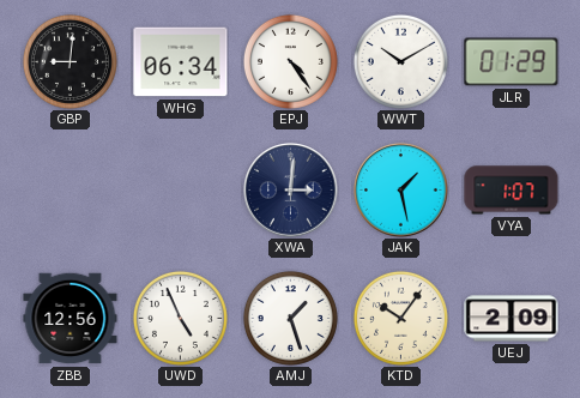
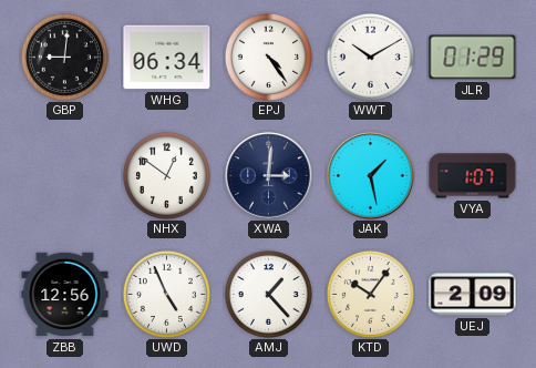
NHX: none -> 12:51 (166, 175)
AMJ: 1:27 -> 1:23 (268, 294)
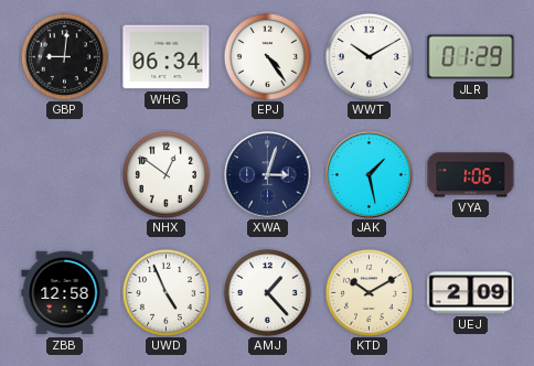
XWA: 3:01 -> 3:03 (268, 175)
VYA: 1:07 -> 1:06 (471, 175)
ZBB: 12:56 -> 12:58 (65, 293)
KTD: 10:06 -> 10:10 (369, 292)
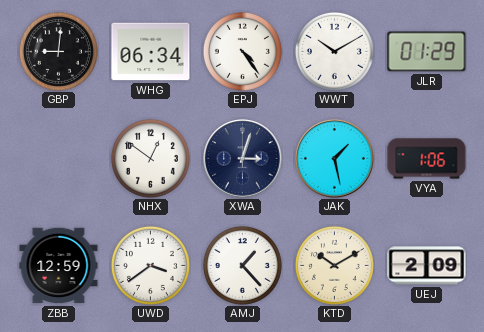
ZBB: 12:58 -> 12:59 (59, 266)
UWD: 4:56 -> 3:39 (150, 265)
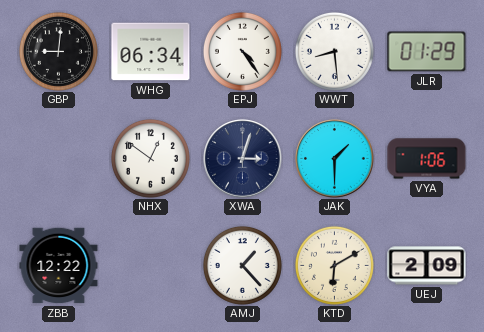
WWT: 10:10 -> 8:29 (334, 51)
JAK: 1:28 -> 1:30 (335, 159)
ZBB: 12:59 -> 12:22 (59, 266)
UWD: 3:39 -> none (150, 265)
KTD: 10:10 -> 6:10 (334, 265)
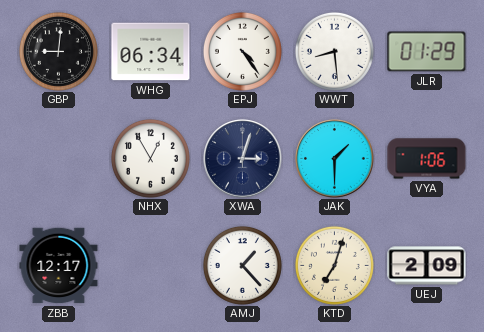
NHX: 12:51 -> 12:55 (150, 158)
ZBB: 12:22 -> 12:17 (59, 266)
KTD: 6:10 -> 7:03 (334, 265)
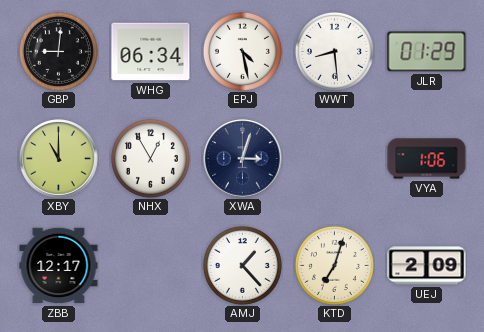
EPJ: 4:24 -> 4:28 (242, 51)
XBY: none -> 11:00 (59, 159)
JAK: 1:30 -> none (335, 159)
